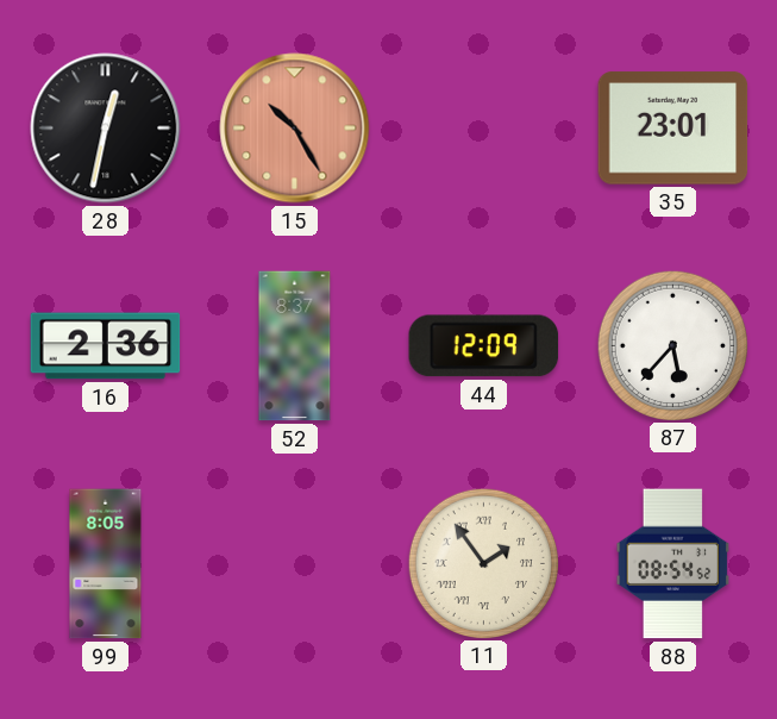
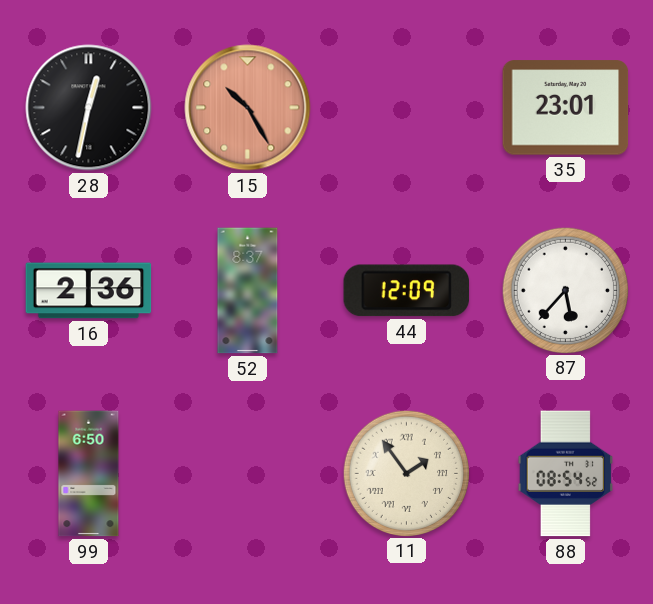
99: 8:05 -> 6:50 (89, 474)
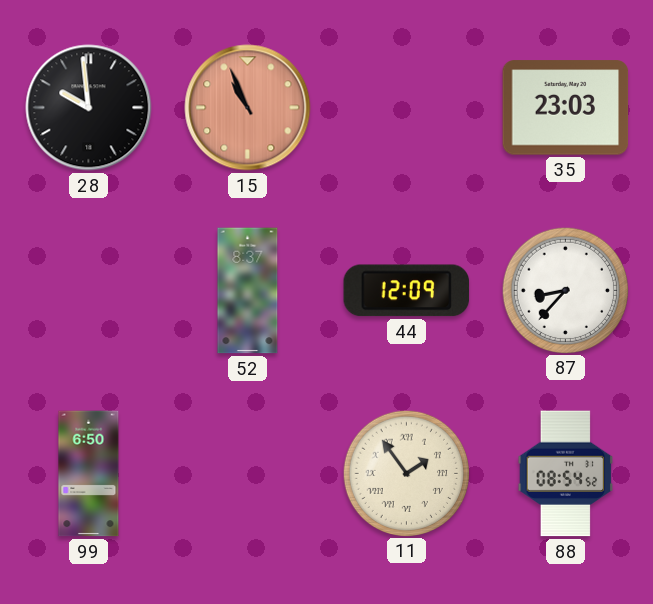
28: 12:32 -> 9:59 (89, 108)
15: 10:25 -> 10:56 (248, 108)
35: 23:01 -> 23:03 (566, 108)
16: 2:36 -> none (89, 291)
87: 5:37 -> 8:37 (565, 290)
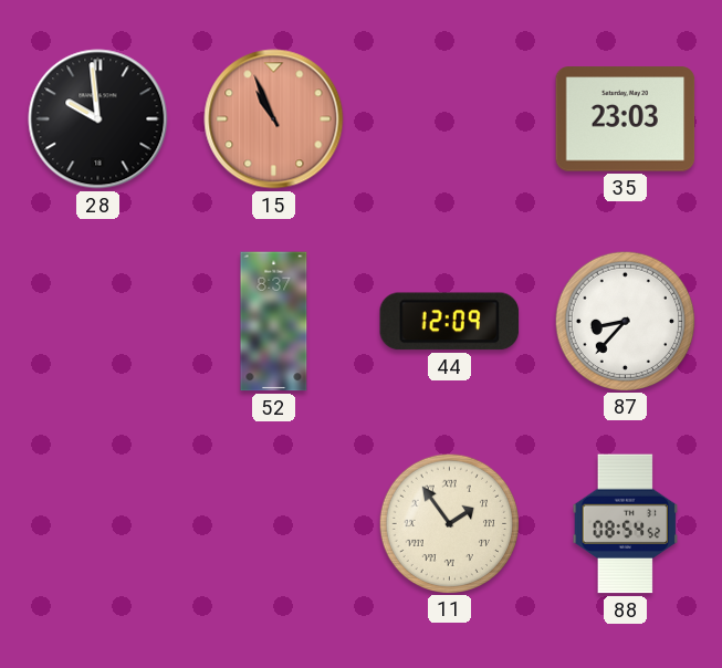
99: 6:50 -> none (89, 474)
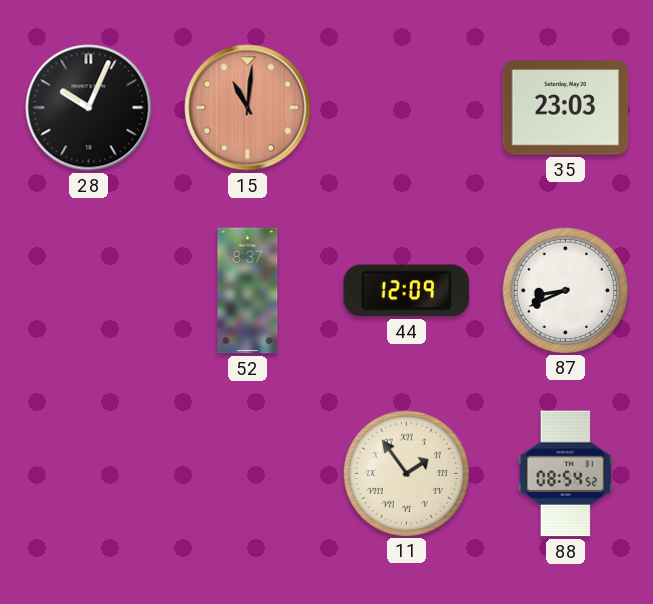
28: 9:59 -> 10:04 (89, 108)
15: 10:56 -> 11:01 (248, 108)
87: 8:37 -> 8:41 (565, 290)
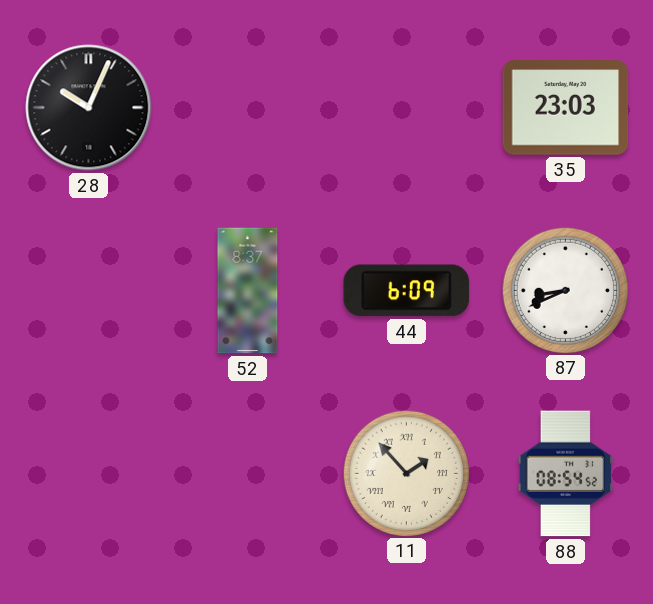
15: 11:01 -> none (248, 108)
44: 12:09 -> 6:09 (407, 291)
11: 1:54 -> 1:53 (406, 473)
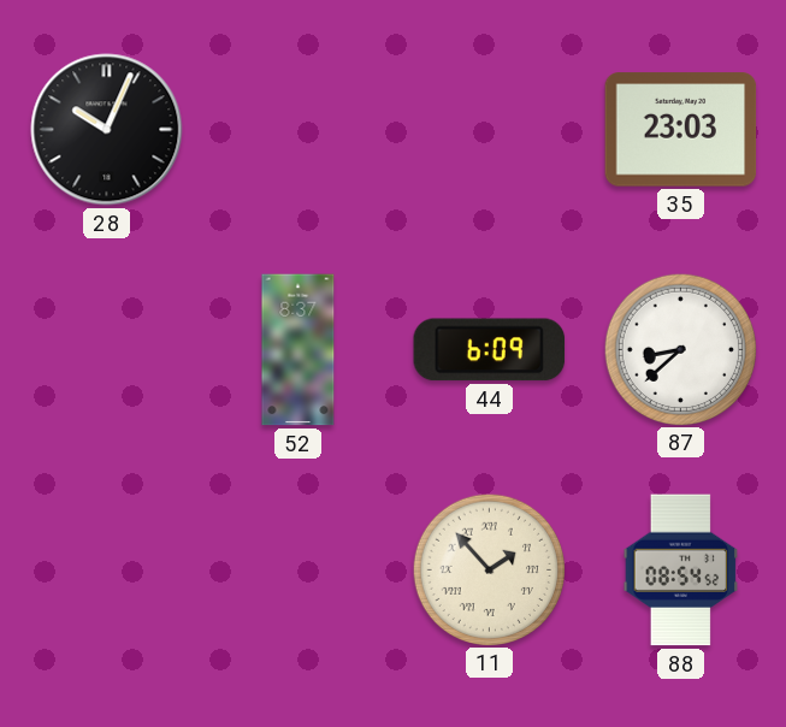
87: 8:41 -> 8:38 (680, 349)
